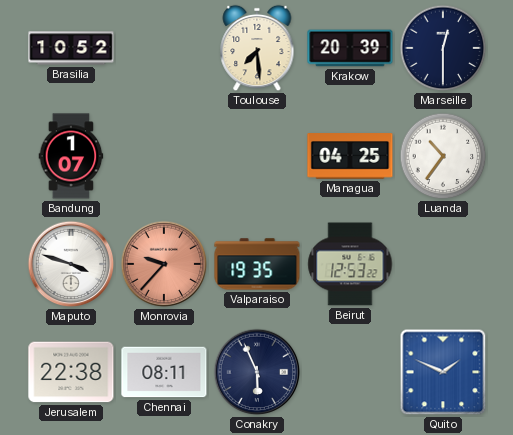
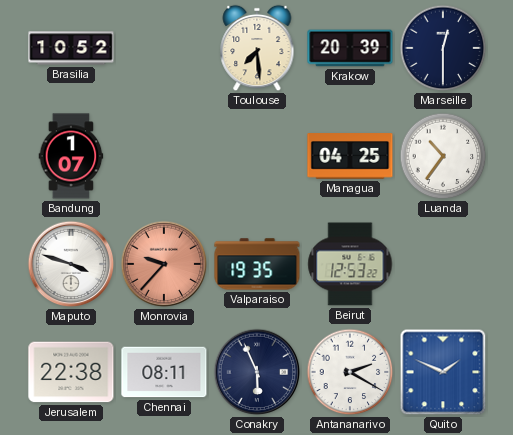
Antananarivo: none -> 2:20 (350, 372)
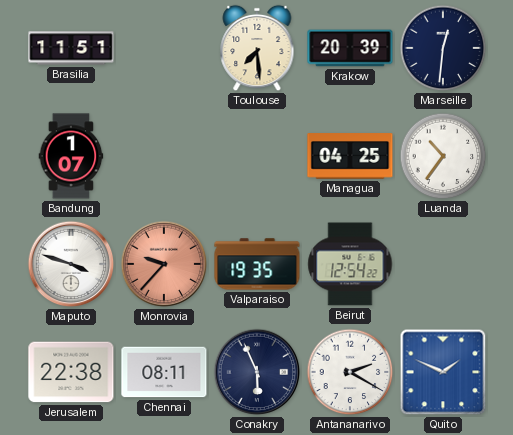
Brasilia: 10:52 -> 11:51 (71, 48)
Marseille: 12:30 -> 12:31 (443, 48)
Beirut: 12:53 -> 12:54 (350, 264)
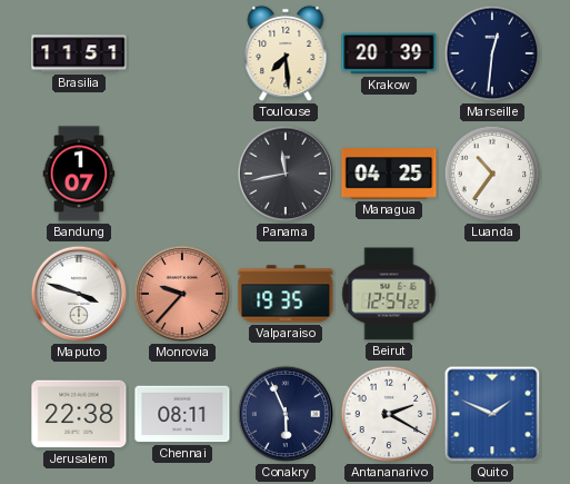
Panama: none -> 11:43 (286, 174)
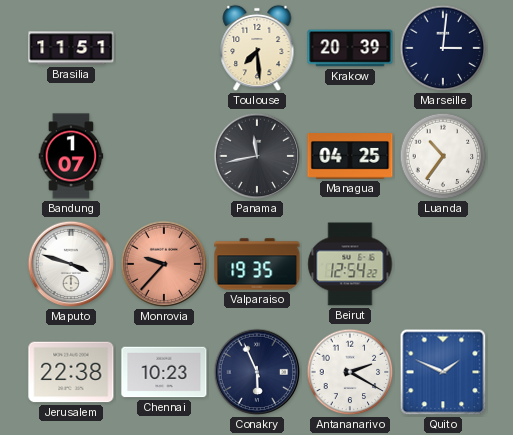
Marseille: 12:31 -> 3:01 (443, 48)
Chennai: 08:11 -> 10:23 (164, 372)
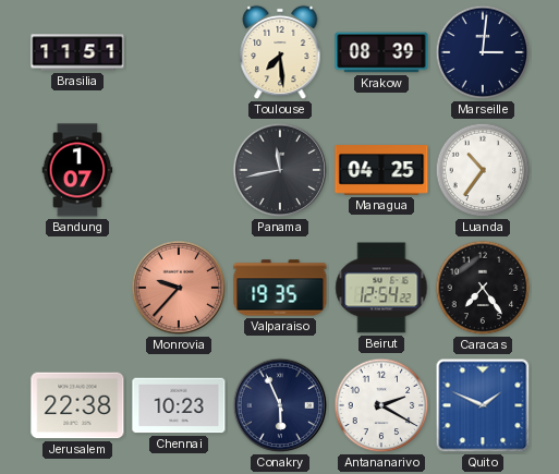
Krakow: 20:39 -> 08:39 (381, 52)
Maputo: 3:48 -> none (71, 264)
Caracas: none -> 7:24 (483, 288)
